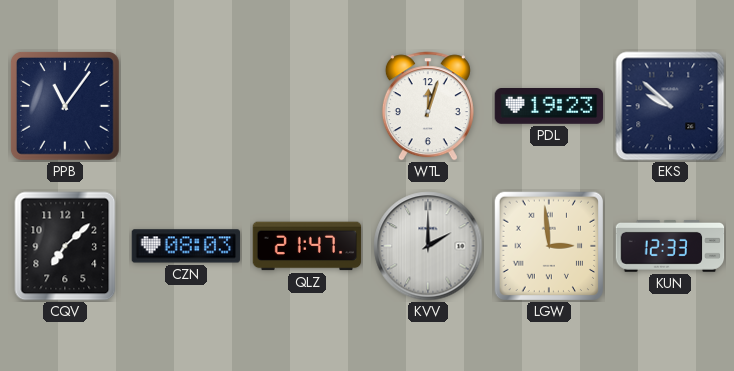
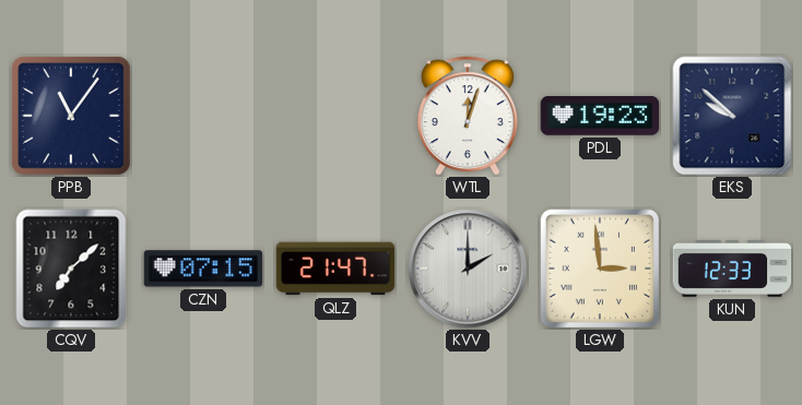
CZN: 08:03 -> 07:15 (203, 269)
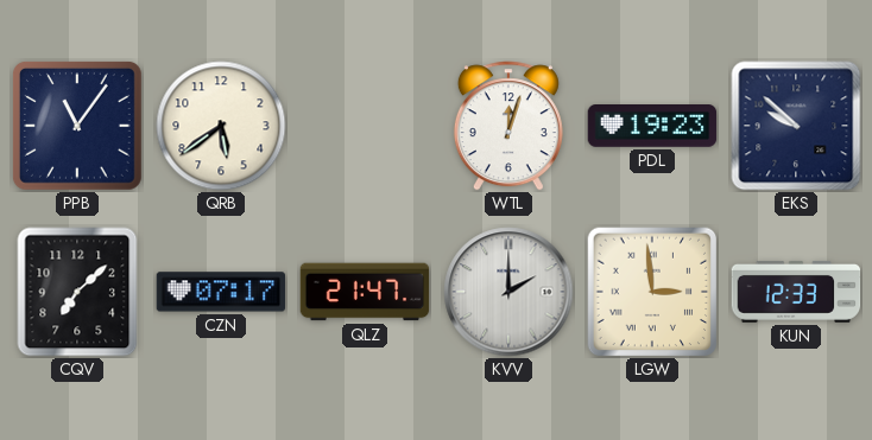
QRB: none -> 5:39 (221, 126)
CZN: 07:15 -> 07:17 (221, 292)
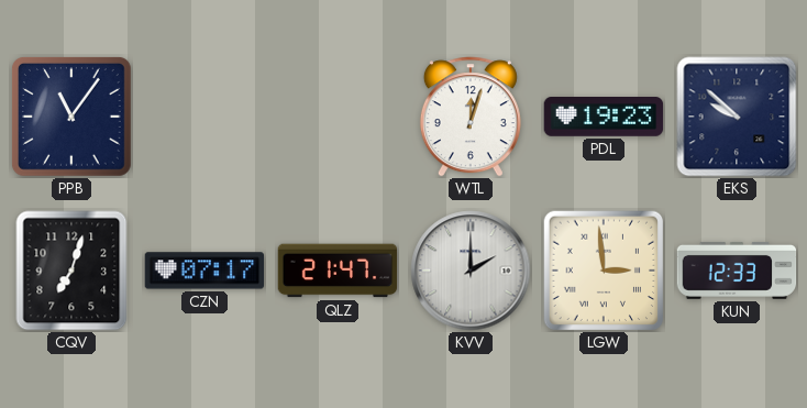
QRB: 5:39 -> none (221, 126)
CQV: 7:08 -> 7:03 (71, 271)
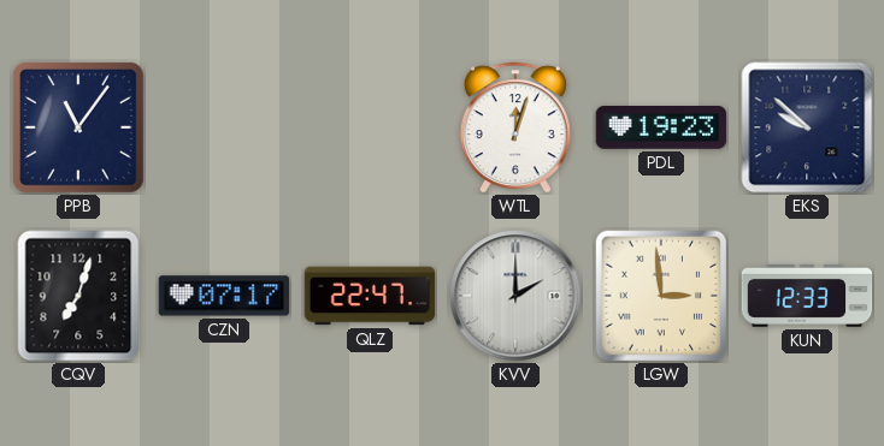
QLZ: 21:47 -> 22:47 (370, 296)
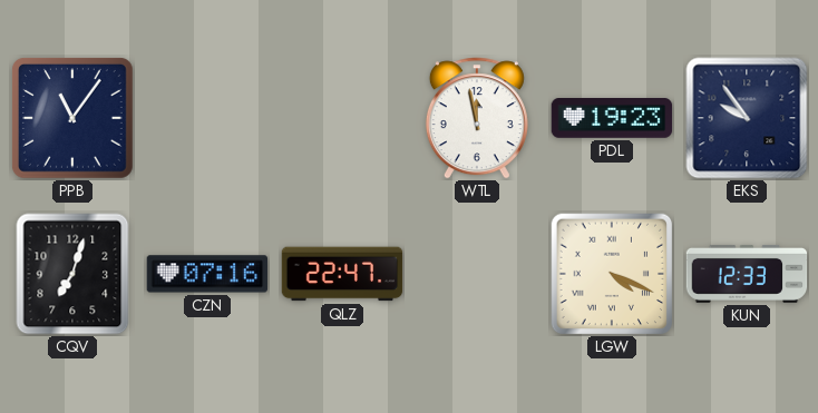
WTL: 12:03 -> 11:58 (477, 118)
EKS: 9:52 -> 9:54 (747, 118)
CZN: 07:17 -> 07:16 (207, 274)
KVV: 2:00 -> none (515, 296)
LGW: 2:59 -> 4:19 (612, 274)
